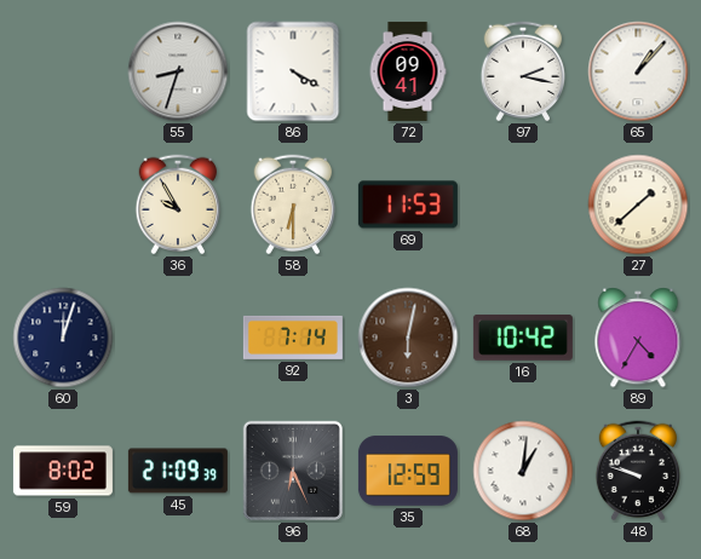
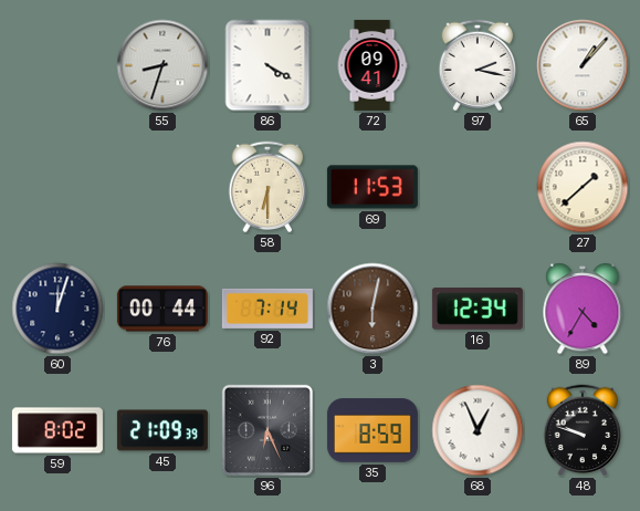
36: 9:55 -> none (178, 204)
76: none -> 00:44 (162, 309)
16: 10:42 -> 12:34 (478, 309)
35: 12:59 -> 8:59 (373, 430)
68: 1:01 -> 12:56 (478, 430)
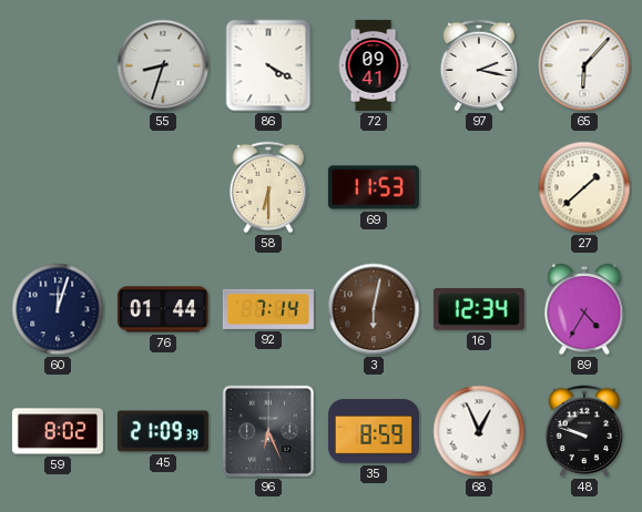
65: 1:07 -> 6:07 (584, 65)
76: 00:44 -> 01:44 (163, 309)
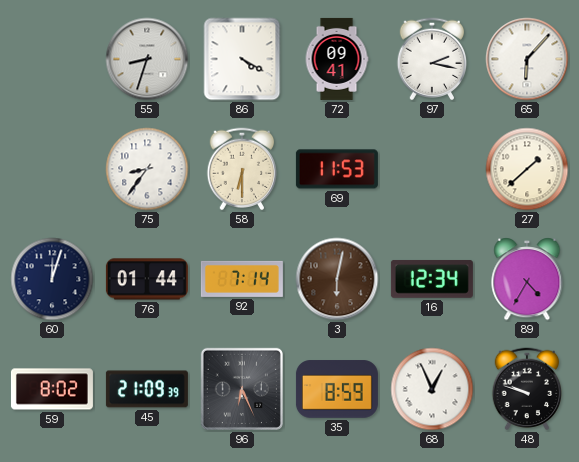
75: none -> 8:36 (147, 169)
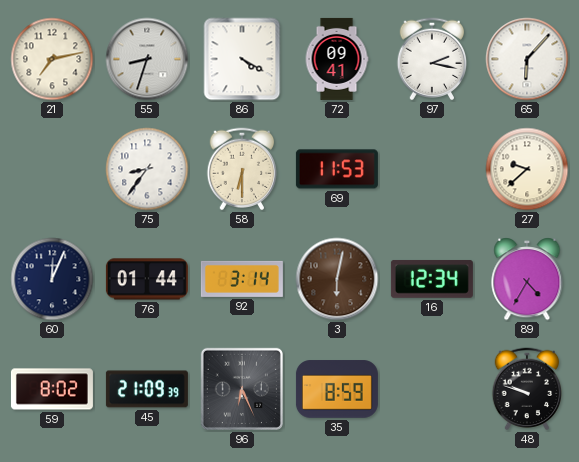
21: none -> 7:13 (52, 59)
27: 1:38 -> 9:38 (527, 169)
60: 12:03 -> 12:04 (52, 279)
92: 7:14 -> 3:14 (242, 279)
68: 12:56 -> none (432, 389)
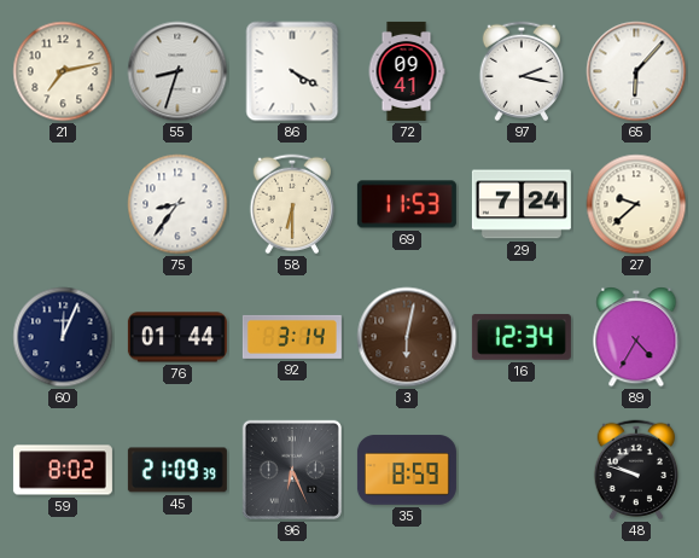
29: none -> 7:24 (522, 204)
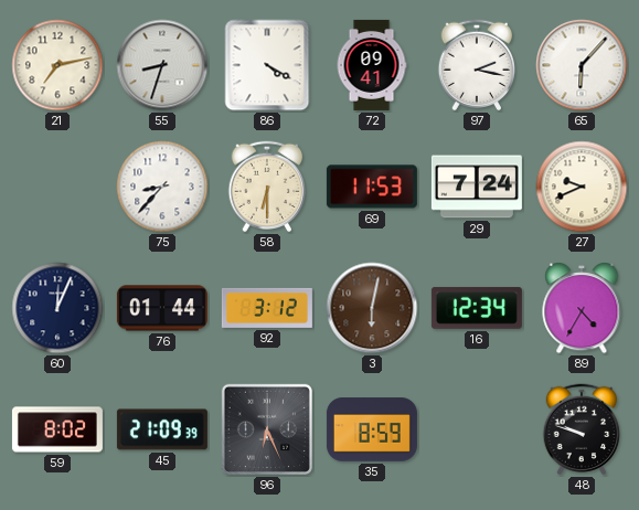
75: 8:36 -> 8:37 (162, 187)
27: 9:38 -> 9:41 (582, 187)
92: 3:14 -> 3:12 (267, 308)
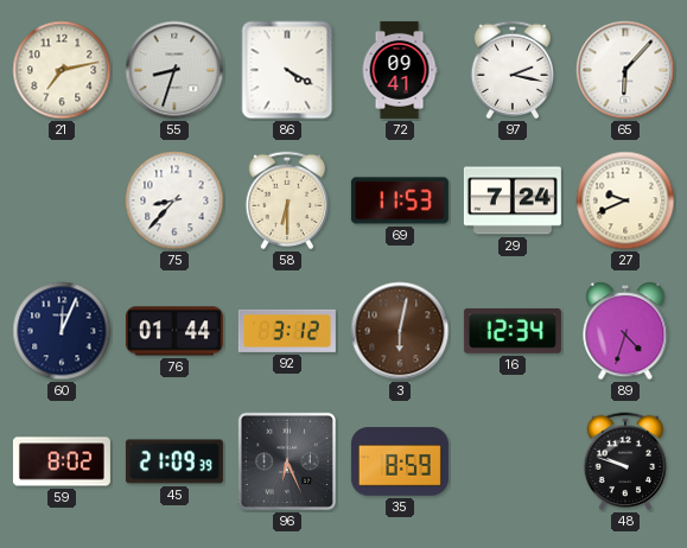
89: 4:35 -> 4:33 (625, 331)
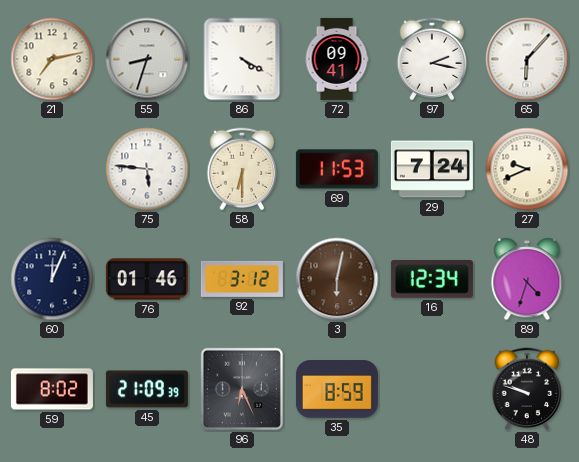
75: 8:37 -> 5:46 (147, 169)
76: 01:44 -> 01:46 (147, 279)
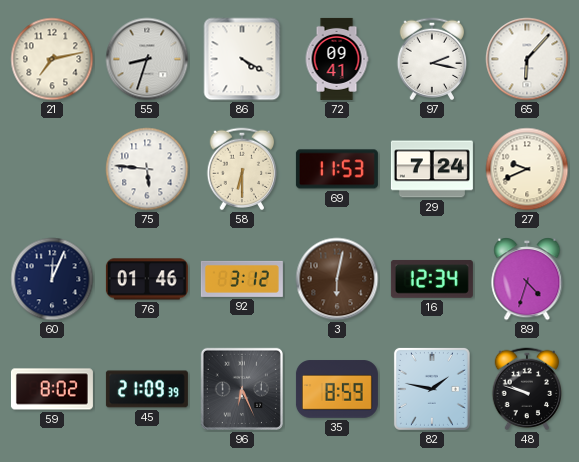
82: none -> 1:47 (432, 389)
